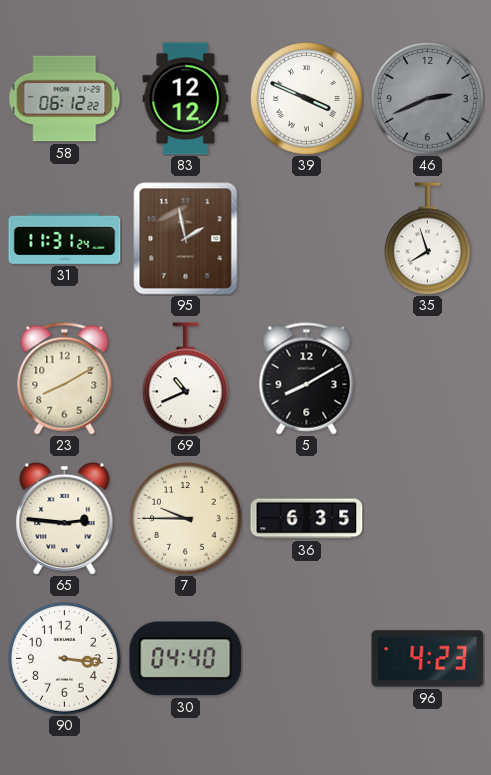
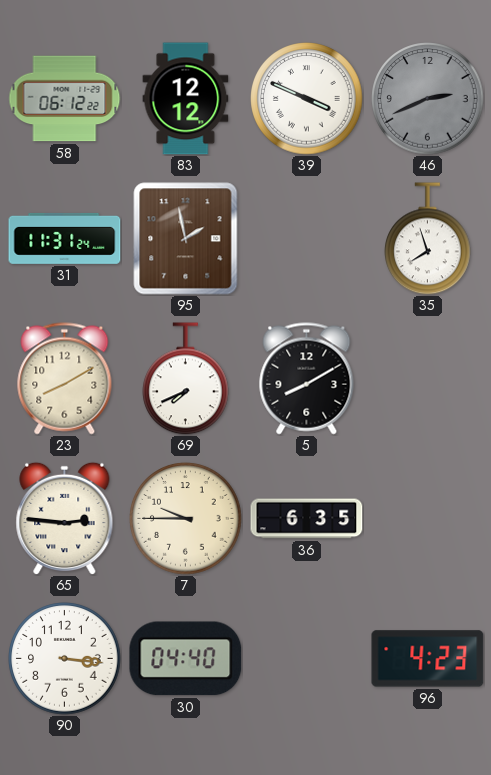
69: 10:41 -> 7:41 (186, 379)
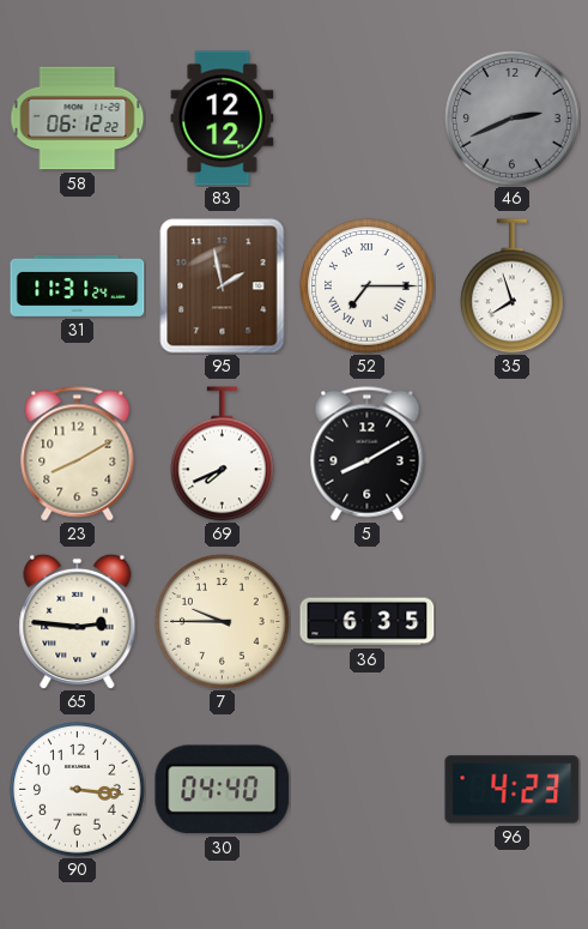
39: 3:49 -> none (307, 99)
52: none -> 7:15 (368, 286)
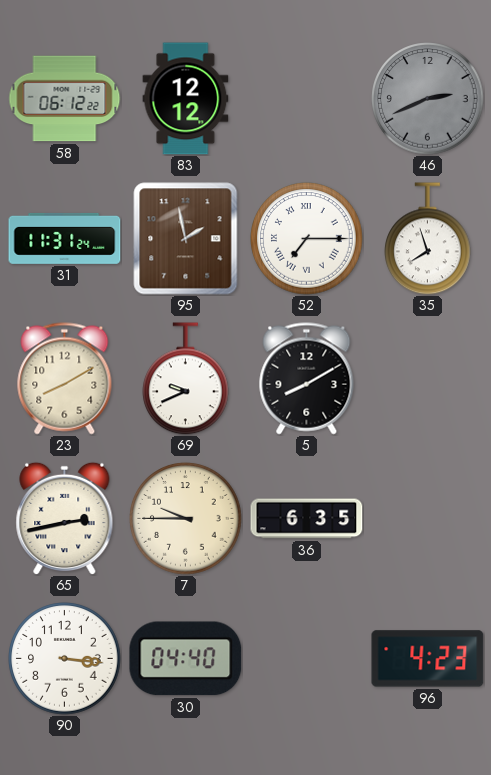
69: 7:41 -> 9:41 (186, 379)
65: 2:46 -> 2:43 (65, 518)
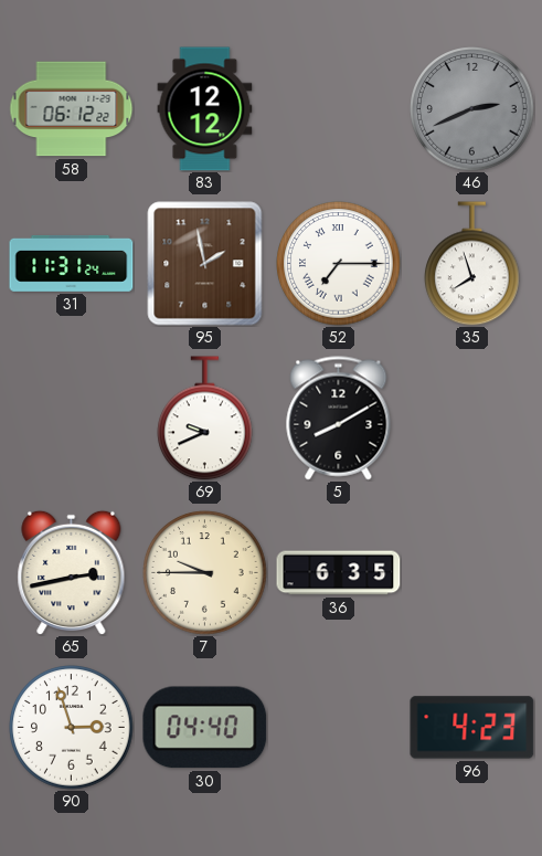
23: 8:10 -> none (65, 379)
90: 3:16 -> 2:57 (72, 728)
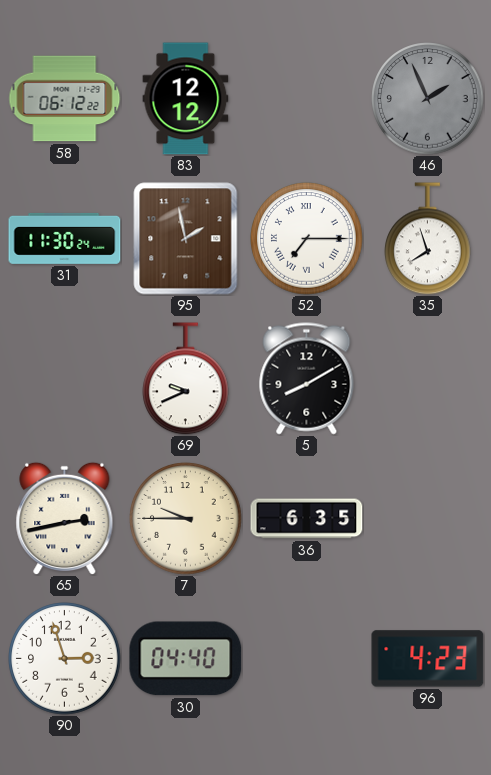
46: 2:41 -> 1:56 (428, 99)
31: 11:31 -> 11:30 (65, 238)
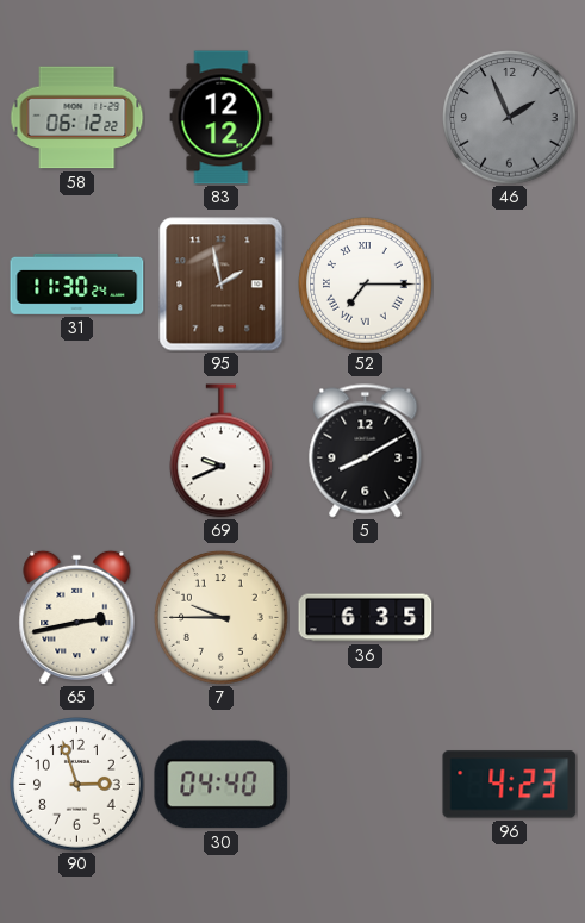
35: 7:57 -> none (428, 239)
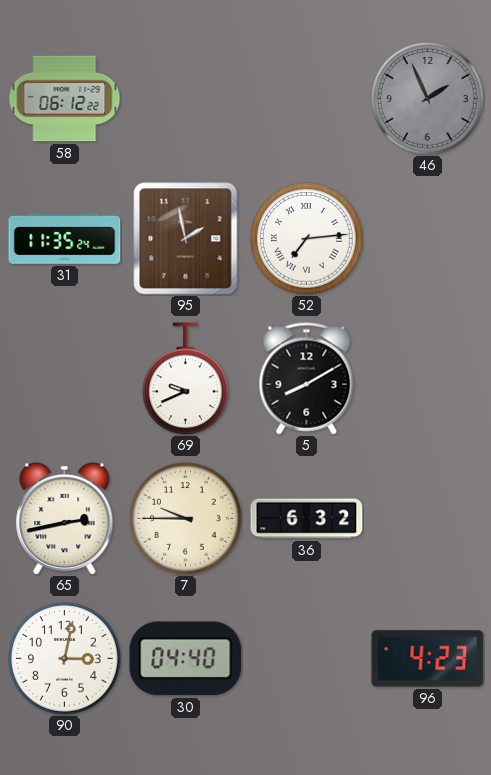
83: 12:12 -> none (222, 118)
31: 11:30 -> 11:35 (65, 238)
52: 7:15 -> 7:14 (307, 239)
36: 6:35 -> 6:32 (307, 519)
90: 2:57 -> 3:02 (65, 659)
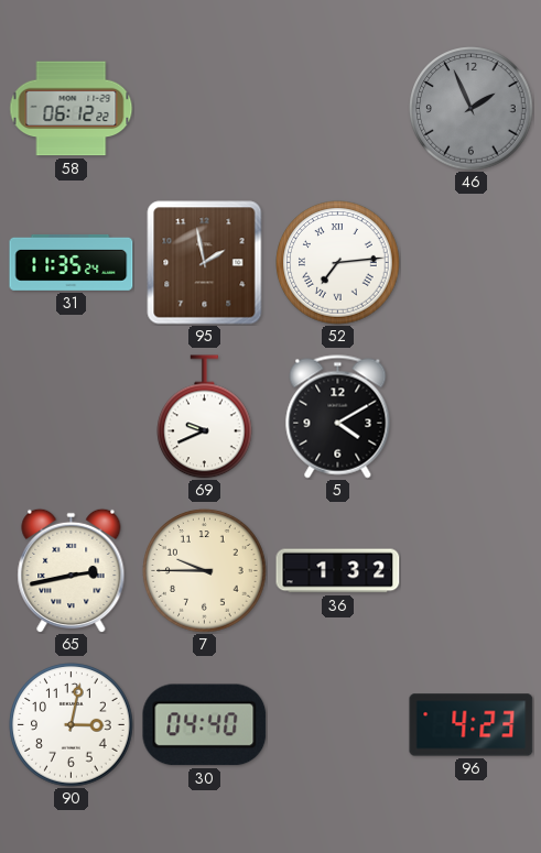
5: 8:10 -> 4:10 (338, 417)
36: 6:32 -> 1:32 (338, 571)
